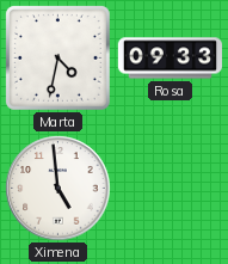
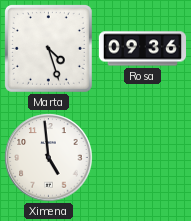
Marta: 4:32 -> 4:27 (48, 48)
Rosa: 09:33 -> 09:36 (142, 49)
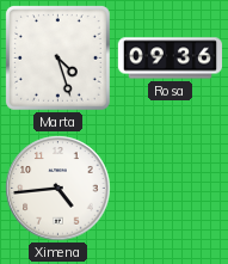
Ximena: 4:59 -> 4:44 (58, 189)
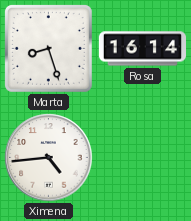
Marta: 4:27 -> 8:27 (48, 48)
Rosa: 09:36 -> 16:14 (142, 49)
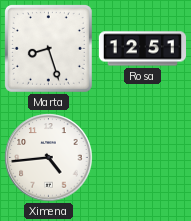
Rosa: 16:14 -> 12:51 (142, 49)
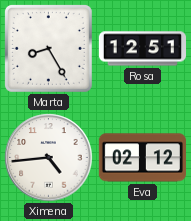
Marta: 8:27 -> 8:25 (48, 48)
Eva: none -> 02:12 (142, 158)
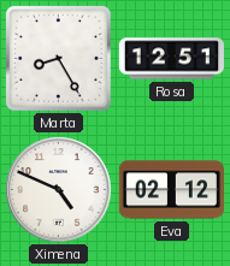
Ximena: 4:44 -> 4:49 (59, 190)
